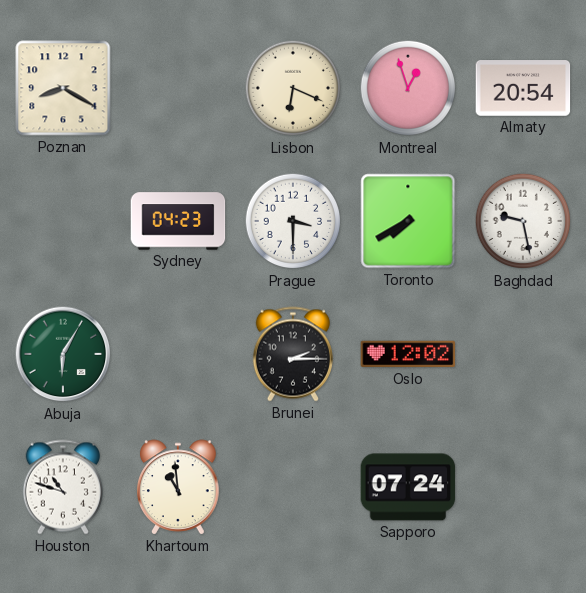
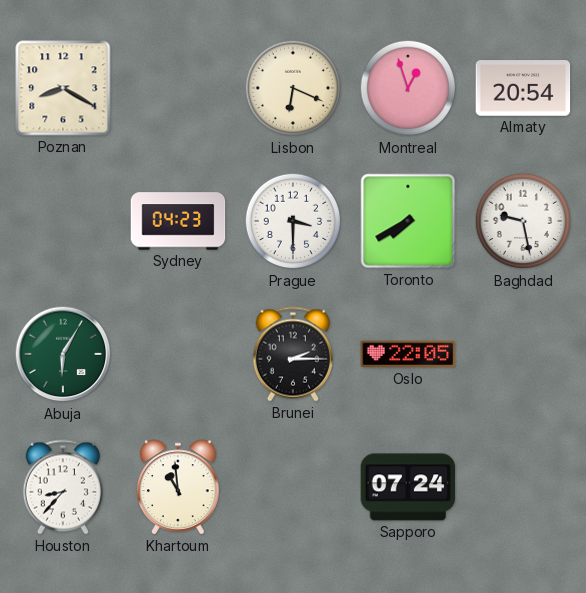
Oslo: 12:02 -> 22:05 (408, 354)
Houston: 10:48 -> 8:37 (63, 487)
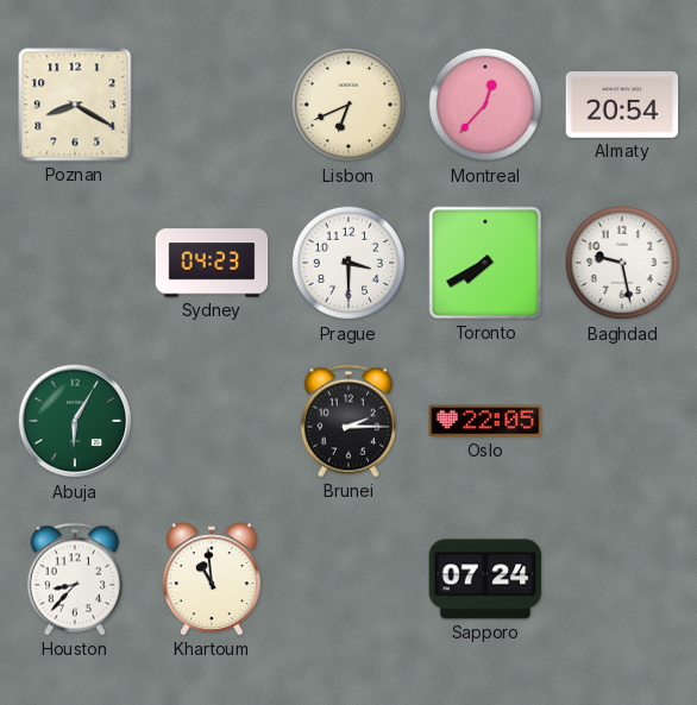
Lisbon: 6:19 -> 6:41 (348, 105)
Montreal: 12:57 -> 12:37 (485, 105)
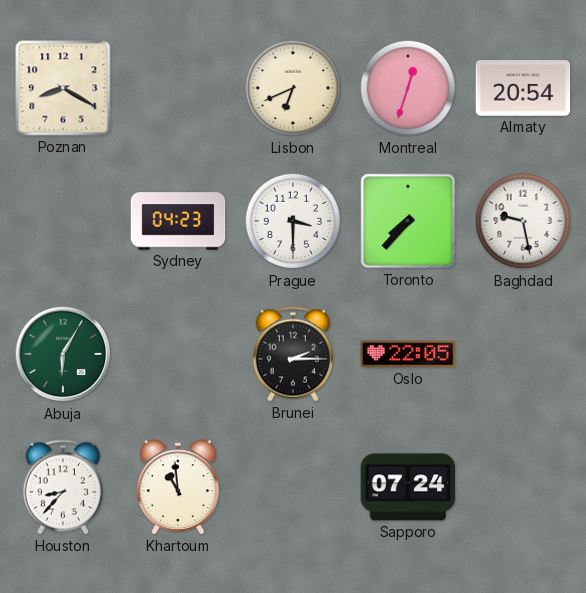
Montreal: 12:37 -> 12:33 (408, 88)
Toronto: 7:40 -> 7:37 (408, 221)
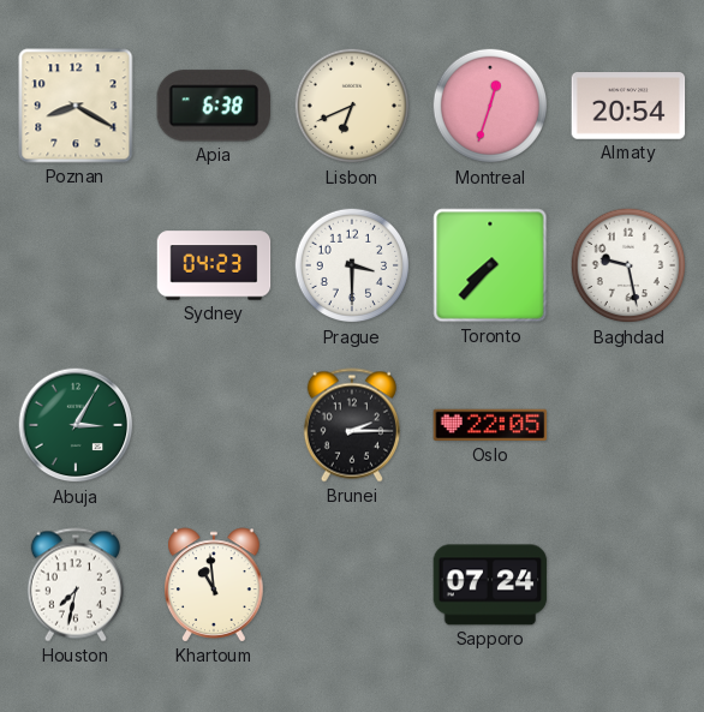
Apia: none -> 6:38 (213, 106)
Abuja: 6:05 -> 3:05 (76, 425)
Houston: 8:37 -> 7:32 (76, 585)
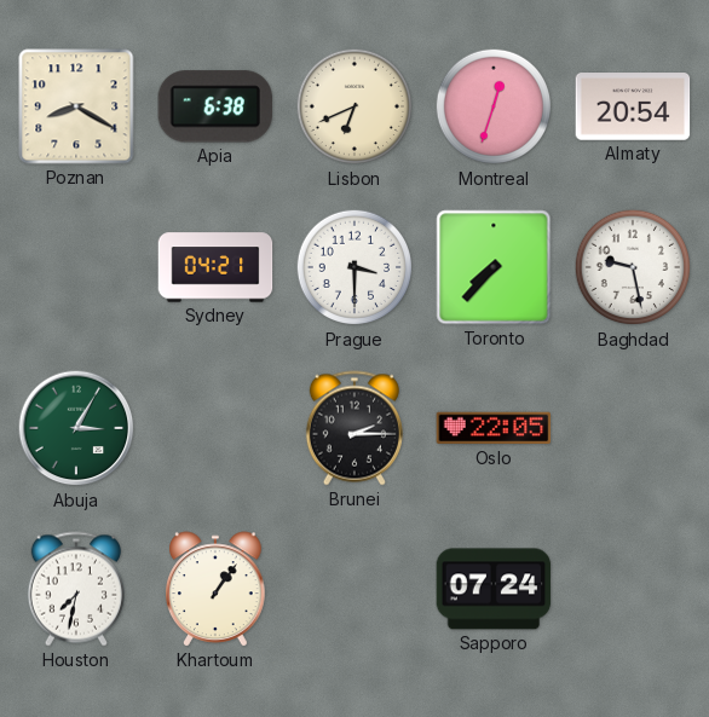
Sydney: 04:23 -> 04:21 (215, 267)
Khartoum: 10:59 -> 1:06 (215, 589)
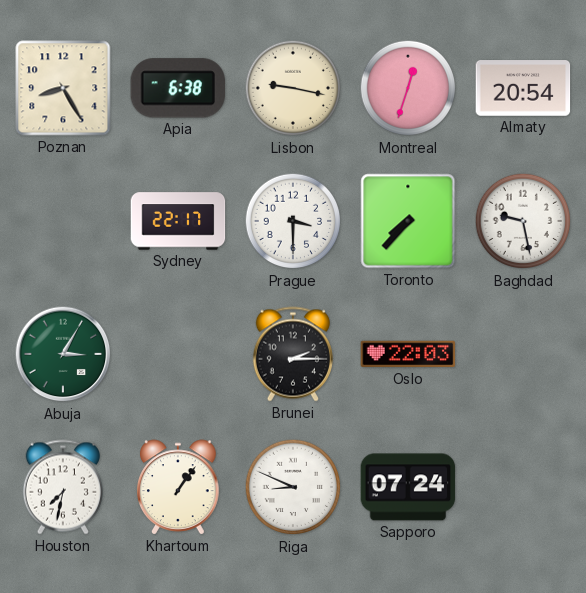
Poznan: 8:20 -> 8:25 (63, 88)
Lisbon: 6:41 -> 9:17 (293, 88)
Sydney: 04:21 -> 22:17 (178, 221)
Oslo: 22:05 -> 22:03 (408, 354)
Riga: none -> 8:49 (293, 487)
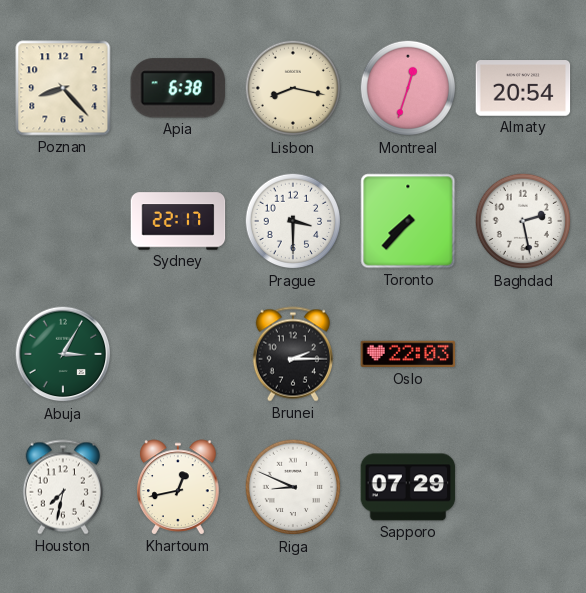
Poznan: 8:25 -> 8:23 (63, 88)
Lisbon: 9:17 -> 8:17 (293, 88)
Baghdad: 9:28 -> 2:28 (523, 221)
Khartoum: 1:06 -> 12:43 (178, 487)
Sapporo: 07:24 -> 07:29 (408, 487)
